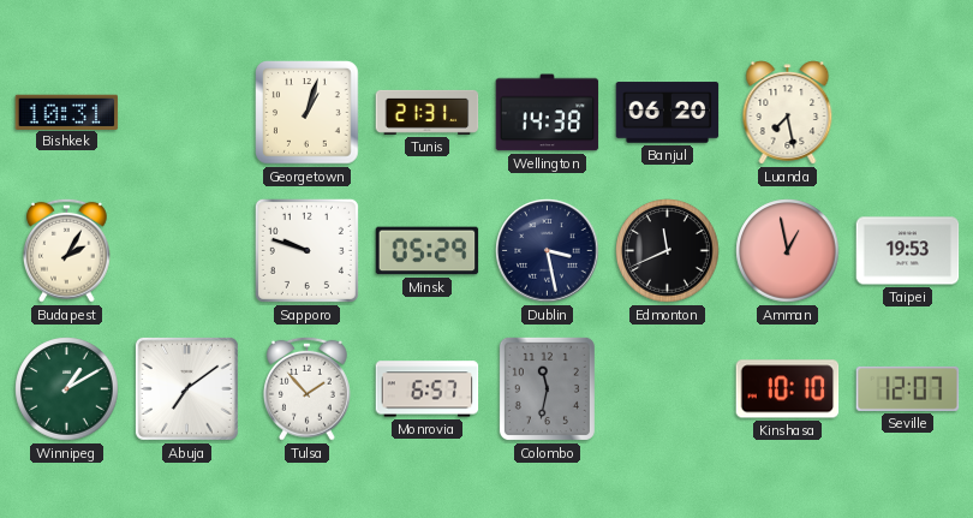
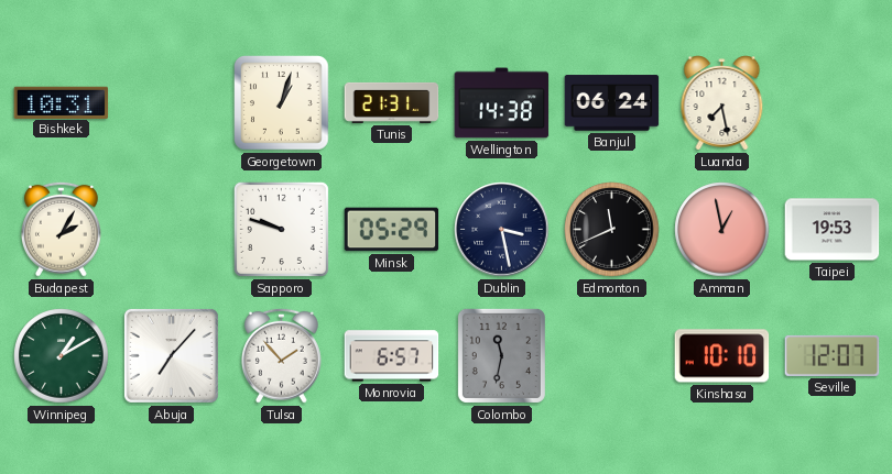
Banjul: 06:20 -> 06:24 (612, 103)
Abuja: 7:09 -> 7:07 (171, 355)
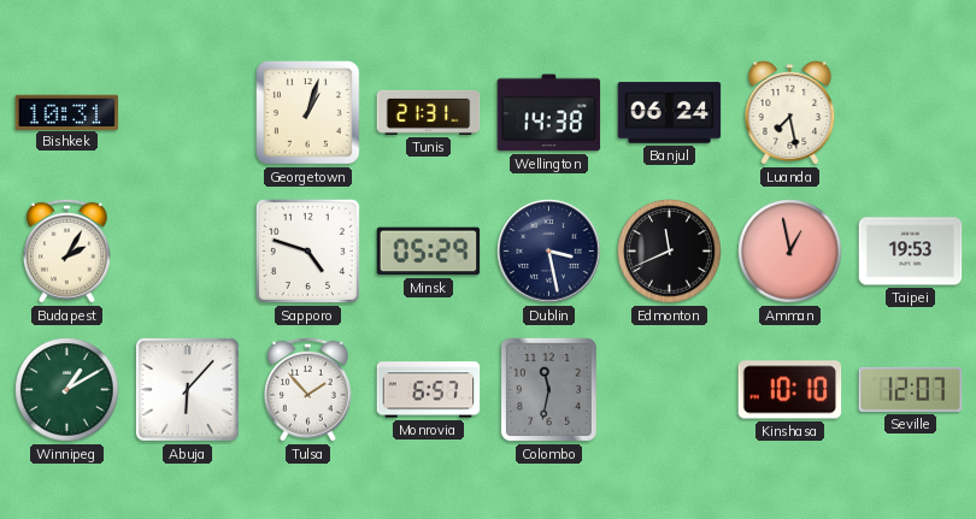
Sapporo: 9:48 -> 4:48 (307, 250)
Abuja: 7:07 -> 6:07 (187, 389)
